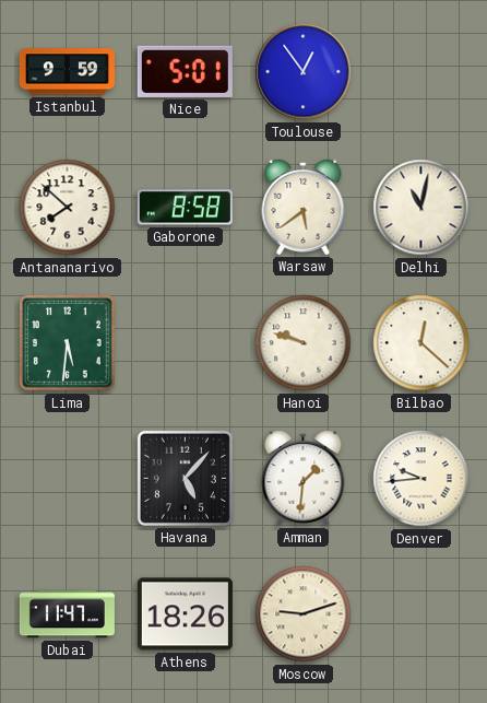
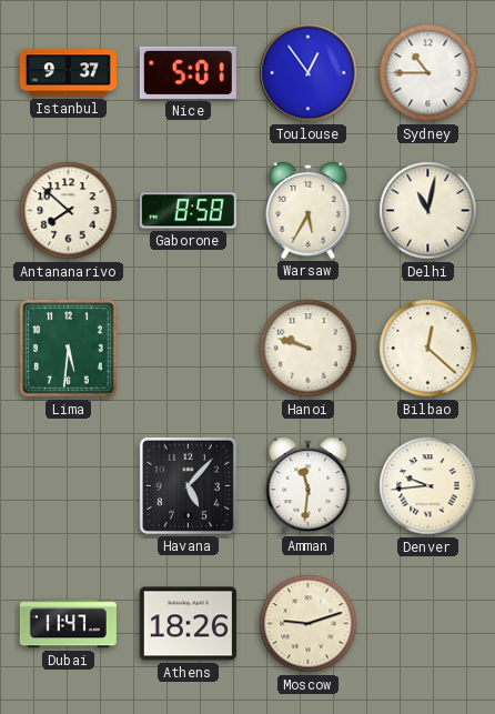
Istanbul: 9:59 -> 9:37 (68, 73)
Sydney: none -> 10:45 (428, 73)
Warsaw: 5:39 -> 5:35 (309, 210)
Amman: 1:31 -> 11:31 (309, 485)
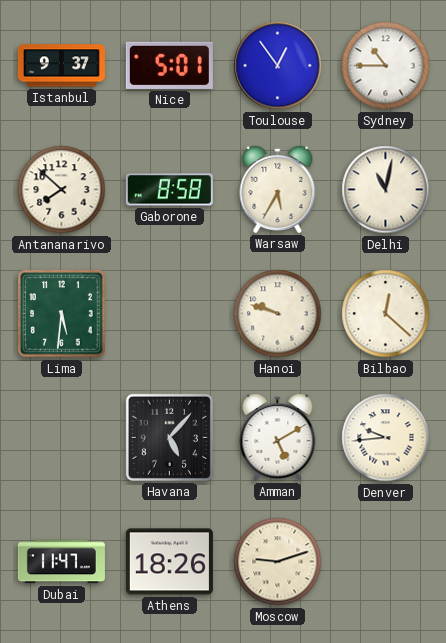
Amman: 11:31 -> 5:10 (278, 437)
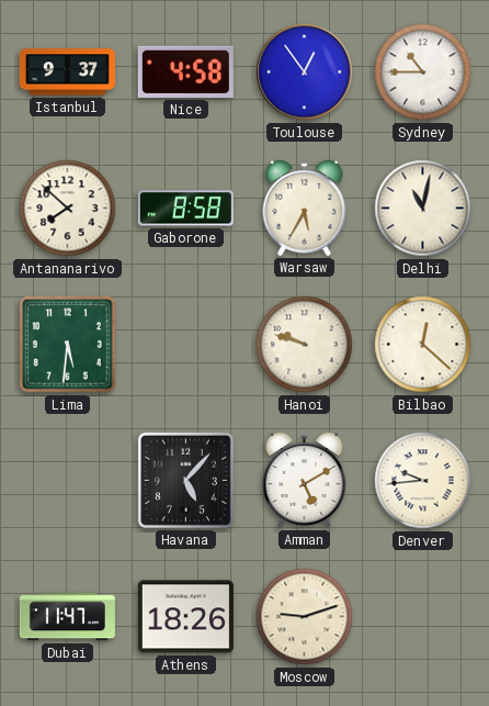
Nice: 5:01 -> 4:58 (185, 71)
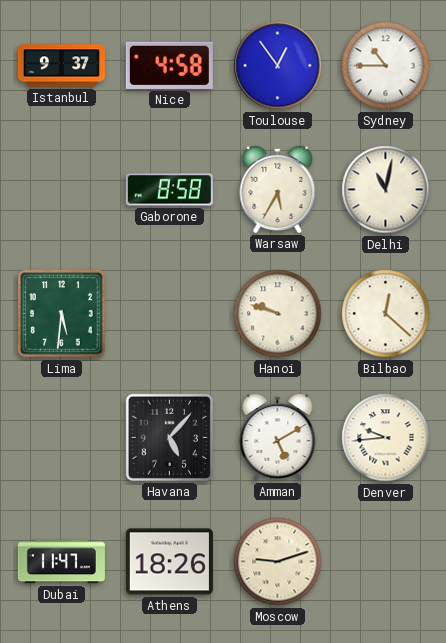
Antananarivo: 7:52 -> none (68, 209)
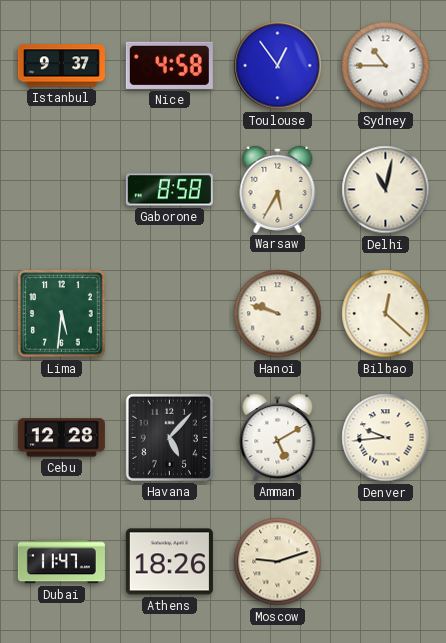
Cebu: none -> 12:28 (61, 438)
